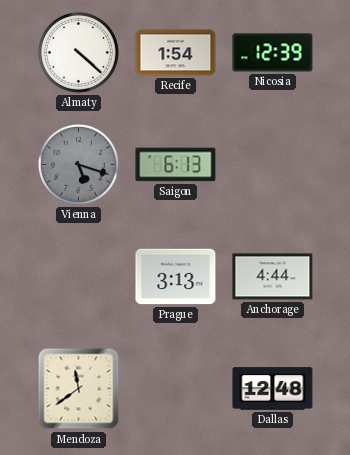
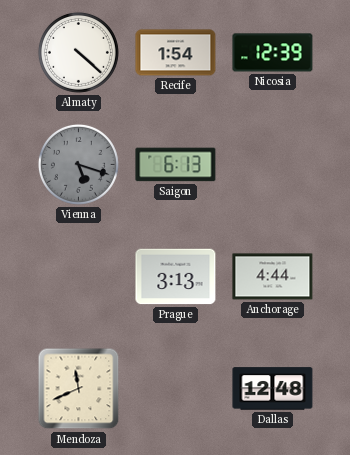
Mendoza: 11:39 -> 11:41 (79, 389)
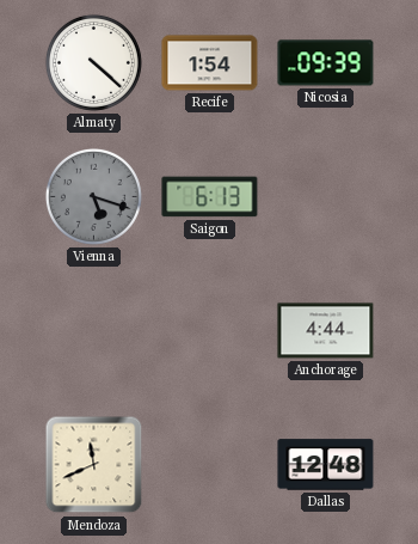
Nicosia: 12:39 -> 09:39 (326, 63)
Prague: 3:13 -> none (176, 277)
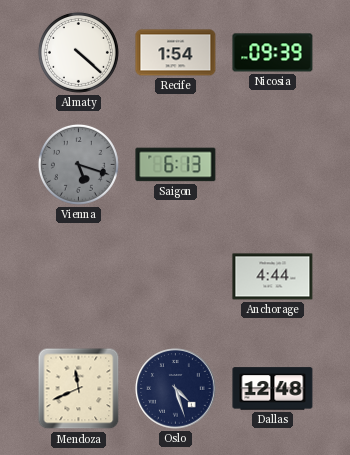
Oslo: none -> 4:27 (176, 389)
